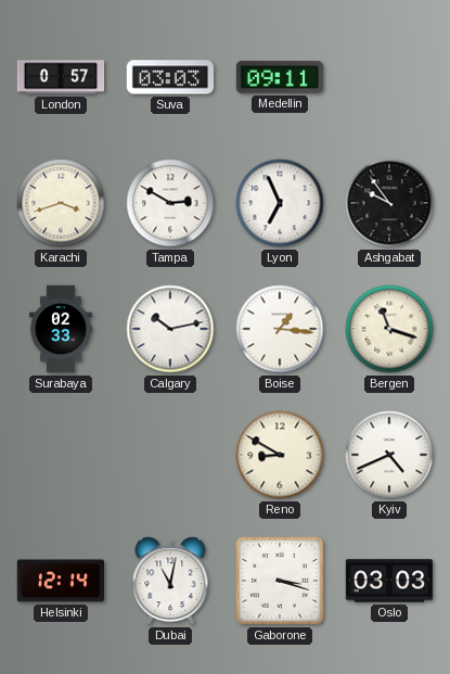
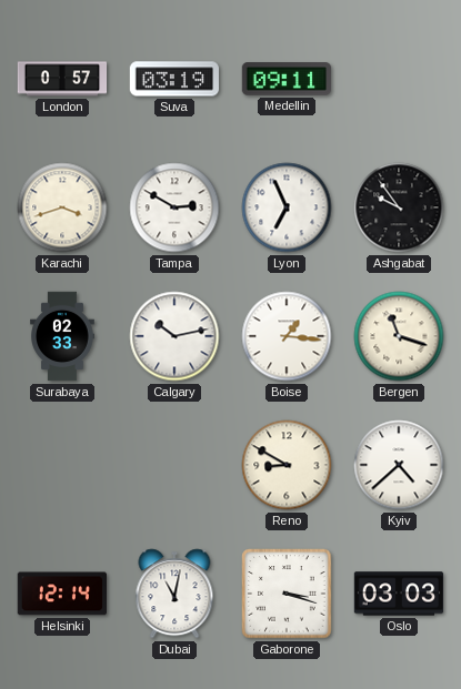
Suva: 03:03 -> 03:19 (174, 79)
Kyiv: 4:41 -> 4:38 (399, 465)
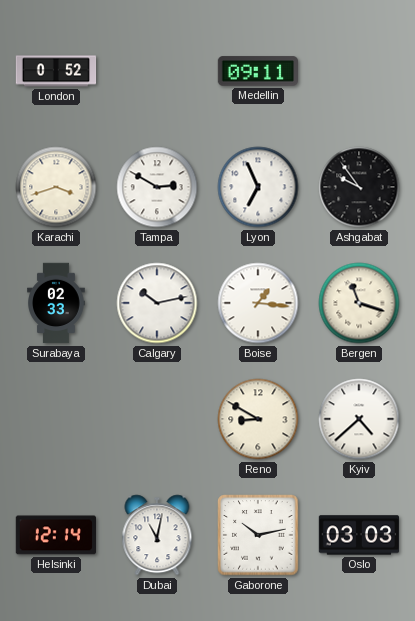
London: 0:57 -> 0:52 (56, 71)
Suva: 03:19 -> none (174, 79)
Gaborone: 3:18 -> 10:13 (258, 535)
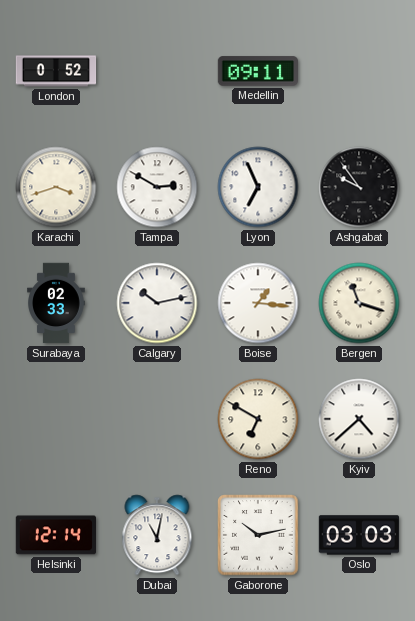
Reno: 8:50 -> 6:50 (258, 419)
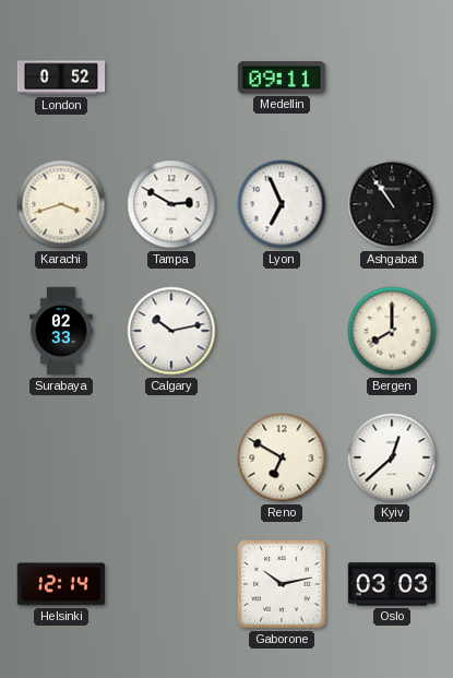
Ashgabat: 9:54 -> 10:54 (392, 204)
Boise: 1:16 -> none (258, 303)
Bergen: 11:18 -> 8:00 (392, 331)
Kyiv: 4:38 -> 12:38 (392, 457)
Dubai: 11:02 -> none (157, 535)
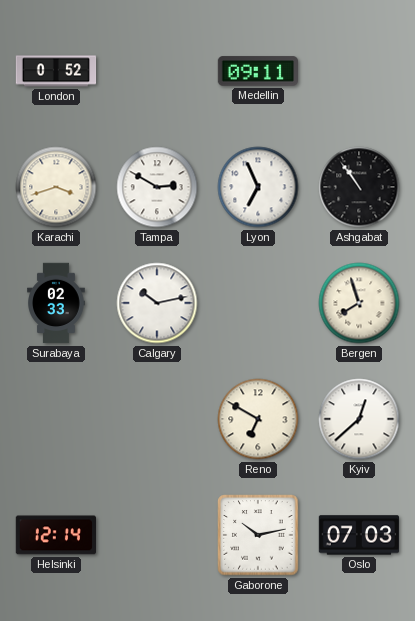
Bergen: 8:00 -> 7:57 (359, 303)
Oslo: 03:03 -> 07:03 (359, 535)
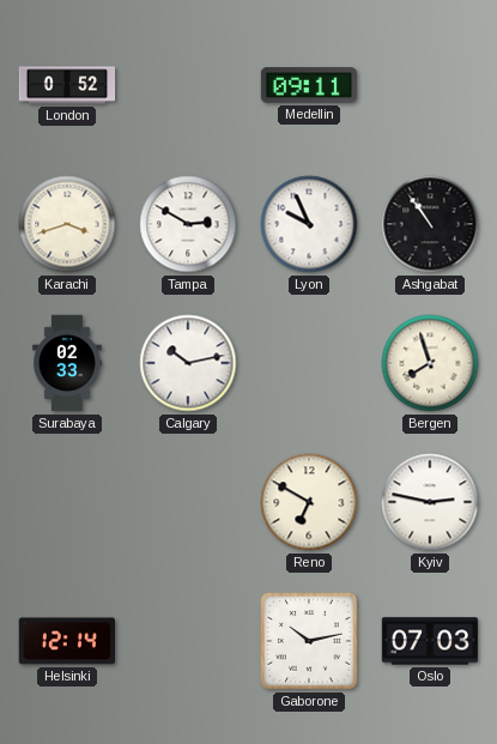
Lyon: 6:56 -> 9:56 (309, 224)
Kyiv: 12:38 -> 2:47 (430, 502)
